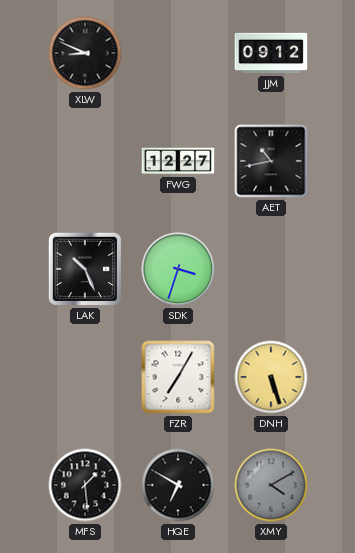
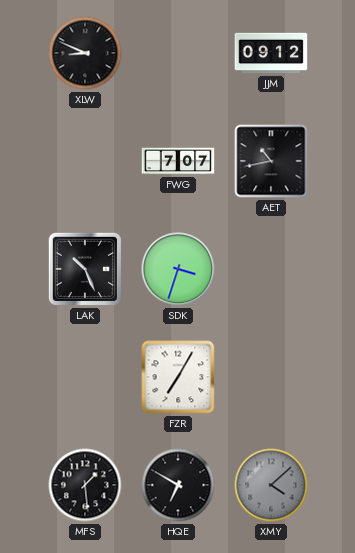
FWG: 12:27 -> 7:07 (178, 161)
DNH: 5:27 -> none (271, 377)
XMY: 4:10 -> 4:08 (271, 485)
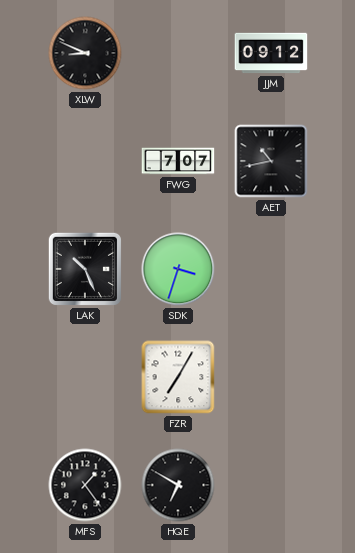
MFS: 1:29 -> 1:24 (85, 485)
XMY: 4:08 -> none (271, 485)
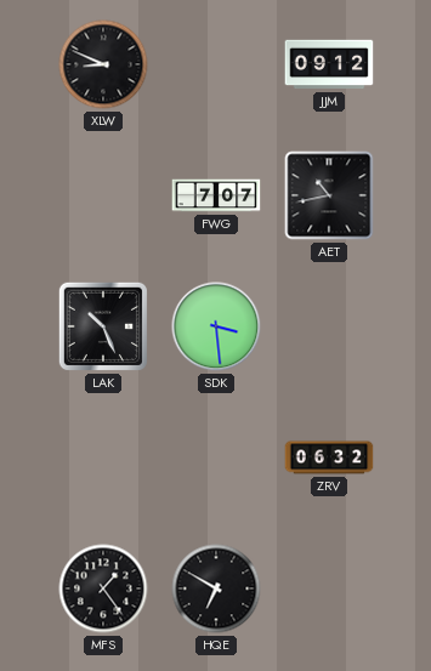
SDK: 3:33 -> 3:29 (216, 326)
FZR: 7:05 -> none (178, 377)
ZRV: none -> 06:32 (329, 457)
